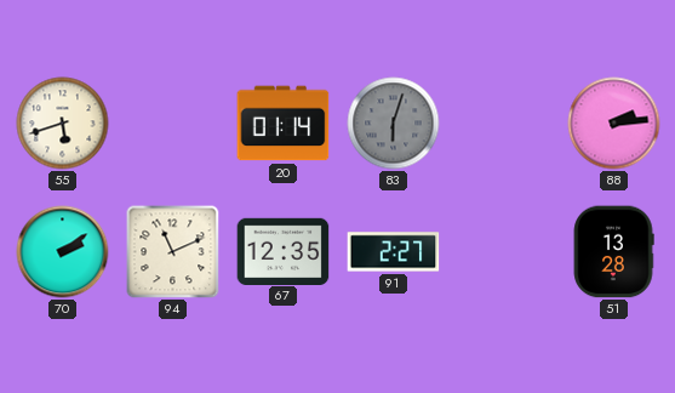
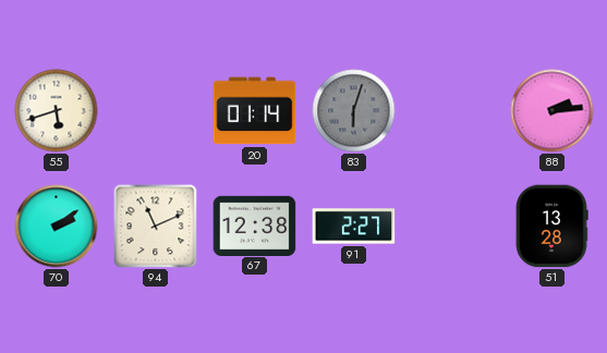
67: 12:35 -> 12:38 (255, 226)
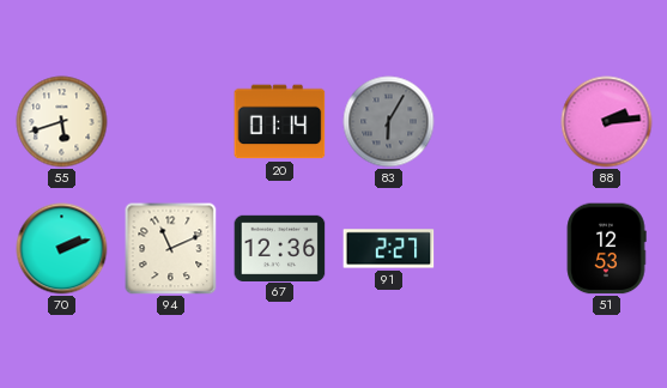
83: 6:03 -> 6:05 (389, 122)
70: 2:09 -> 2:12 (62, 249)
67: 12:38 -> 12:36 (280, 248)
51: 13:28 -> 12:53 (606, 249)
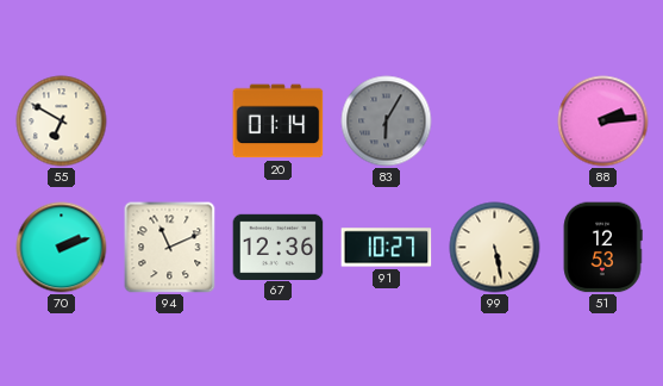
55: 5:42 -> 6:50 (62, 122)
91: 2:27 -> 10:27 (387, 248)
99: none -> 5:28 (495, 248)
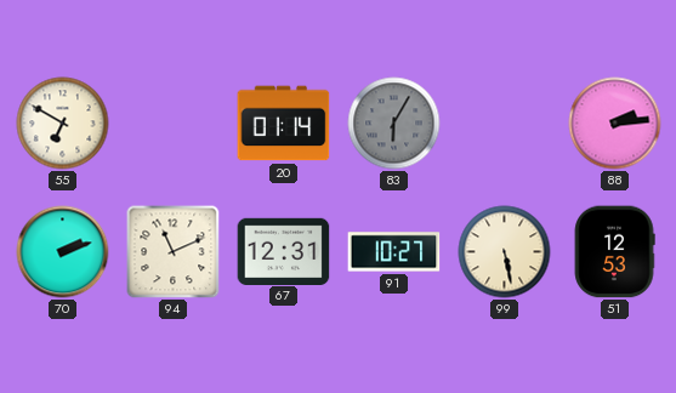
67: 12:36 -> 12:31 (284, 251)
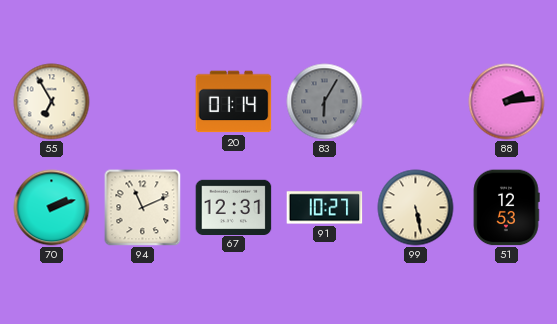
55: 6:50 -> 6:55 (52, 102)
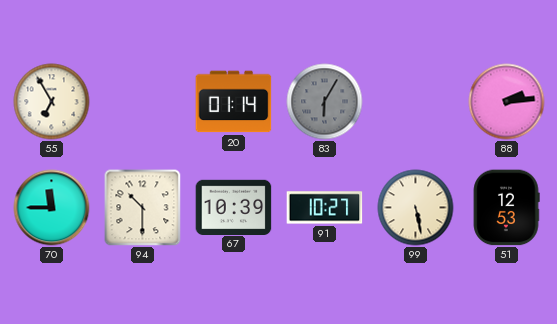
70: 2:12 -> 11:45 (52, 208)
94: 11:11 -> 10:30 (143, 208)
67: 12:31 -> 10:39 (234, 207)
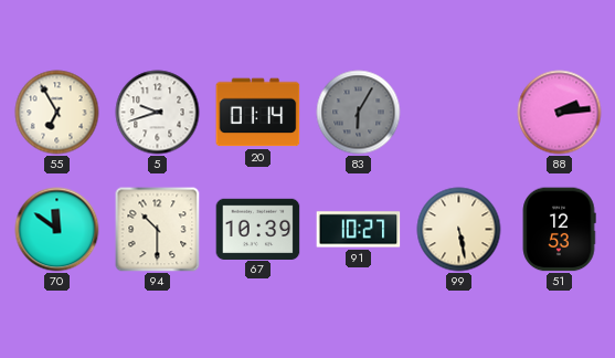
5: none -> 9:42 (158, 113)
70: 11:45 -> 11:51 (57, 230)
